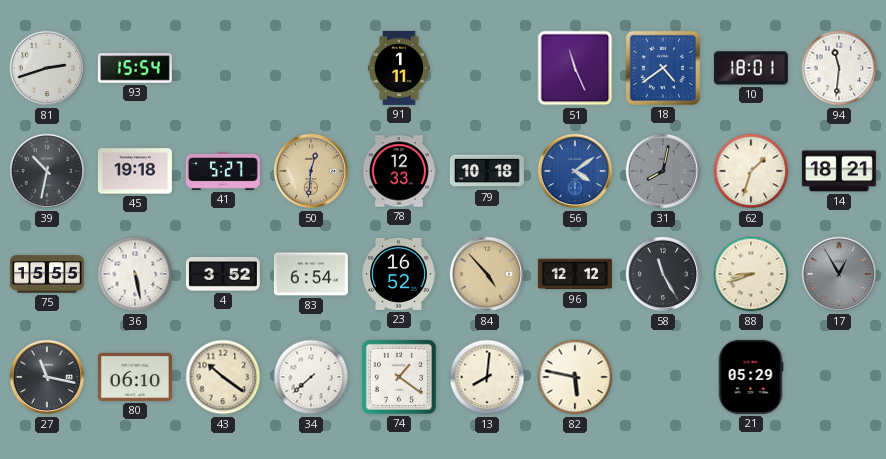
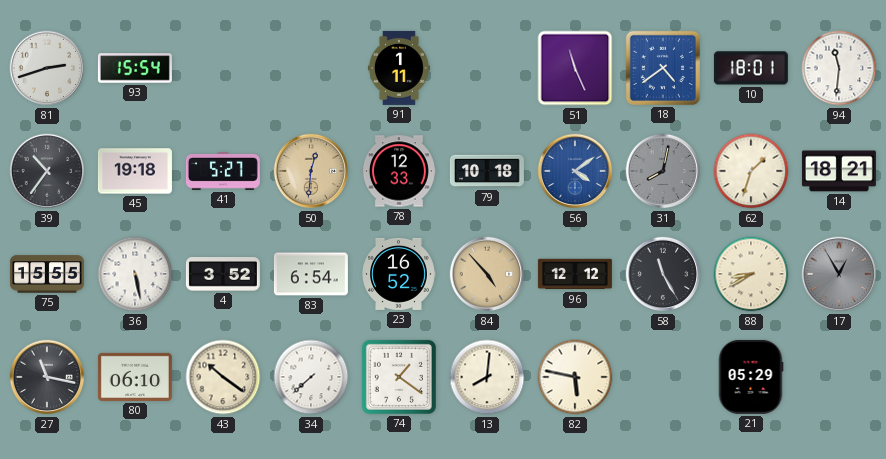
39: 10:32 -> 10:36 (47, 171)
88: 8:42 -> 8:40 (751, 274)
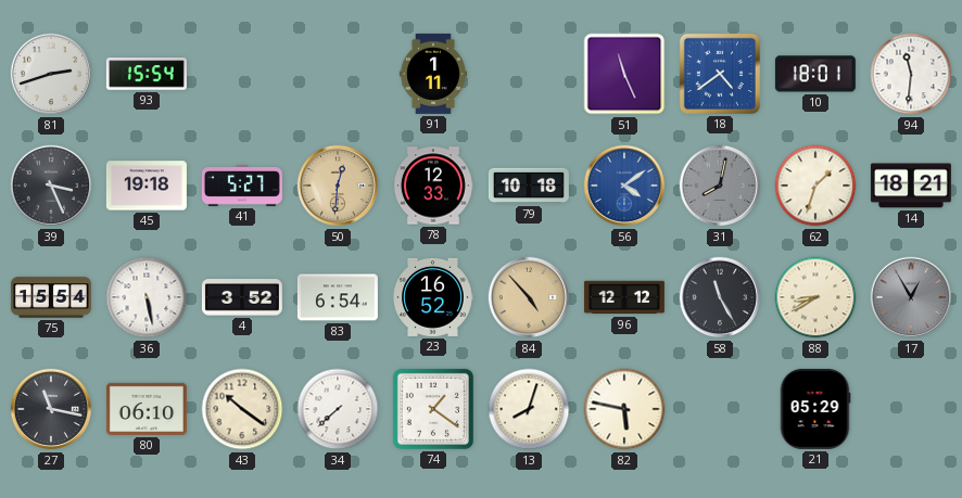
39: 10:36 -> 3:26 (51, 186)
75: 15:55 -> 15:54 (51, 297)
13: 8:01 -> 8:03 (529, 409)
